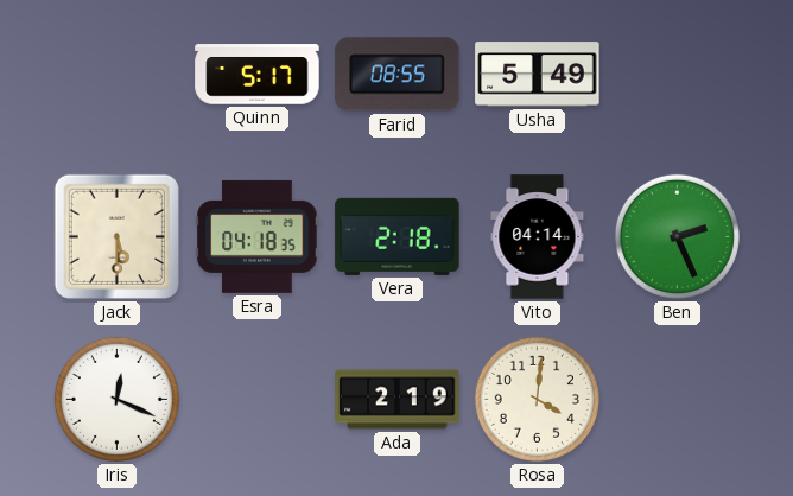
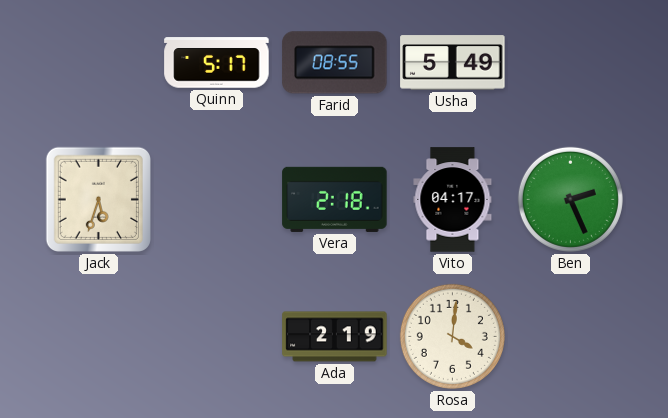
Jack: 5:30 -> 5:33 (98, 199)
Esra: 04:18 -> none (258, 236)
Vito: 04:14 -> 04:17 (453, 200)
Iris: 12:19 -> none (116, 399)
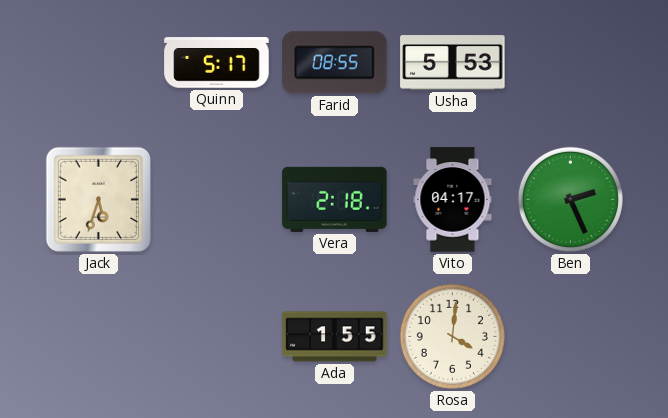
Usha: 5:49 -> 5:53 (453, 63)
Ada: 2:19 -> 1:55 (335, 337)
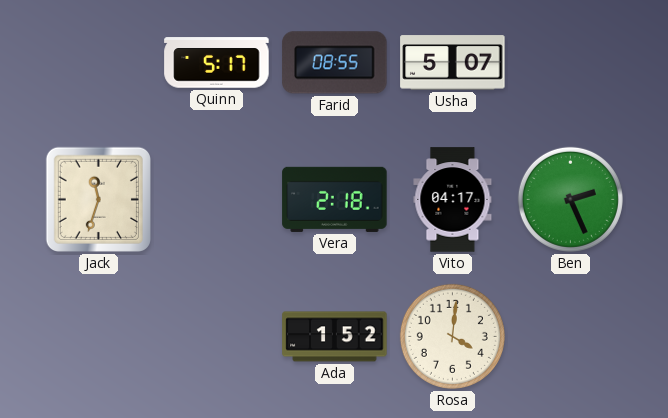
Usha: 5:53 -> 5:07 (453, 63)
Jack: 5:33 -> 11:33 (98, 199)
Ada: 1:55 -> 1:52 (335, 337)
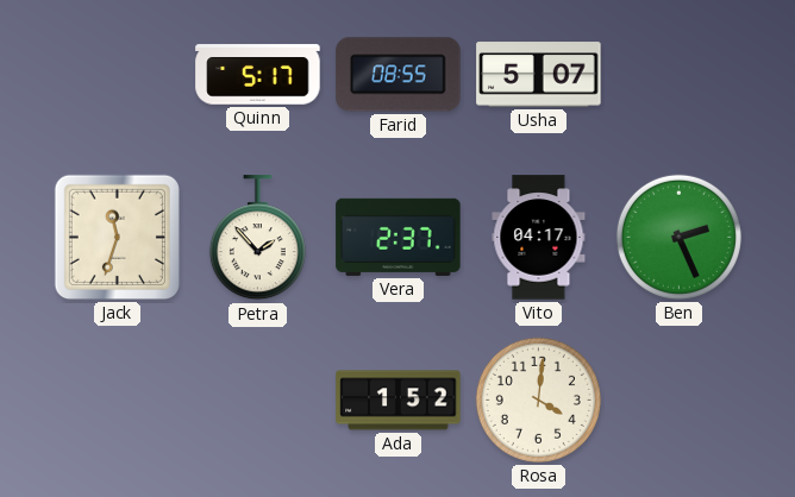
Petra: none -> 1:53 (257, 238)
Vera: 2:18 -> 2:37 (399, 237)
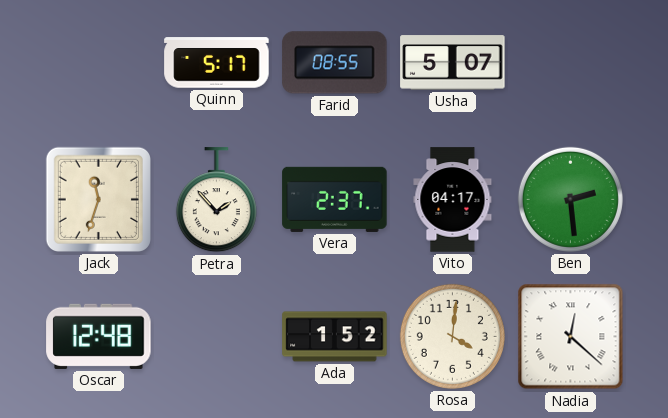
Ben: 2:26 -> 2:29 (570, 199)
Oscar: none -> 12:48 (99, 336)
Nadia: none -> 12:22 (571, 337)
